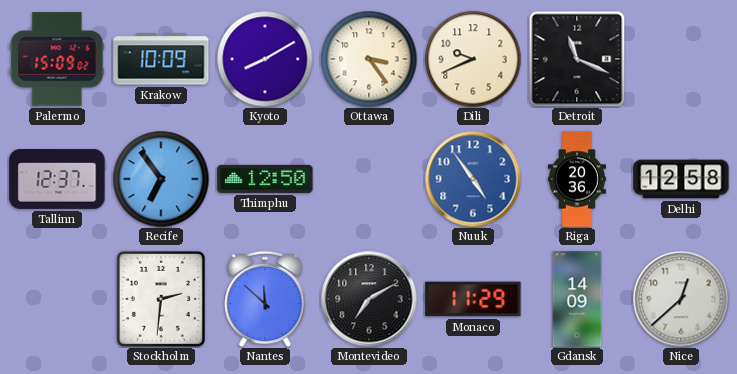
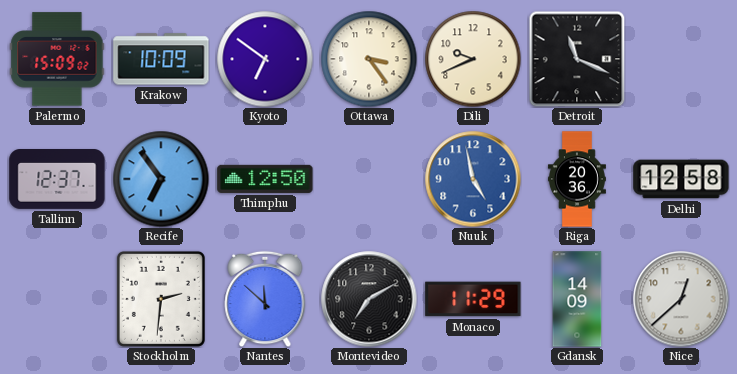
Kyoto: 8:10 -> 6:51 (265, 59)
Nuuk: 4:54 -> 4:58 (473, 179)
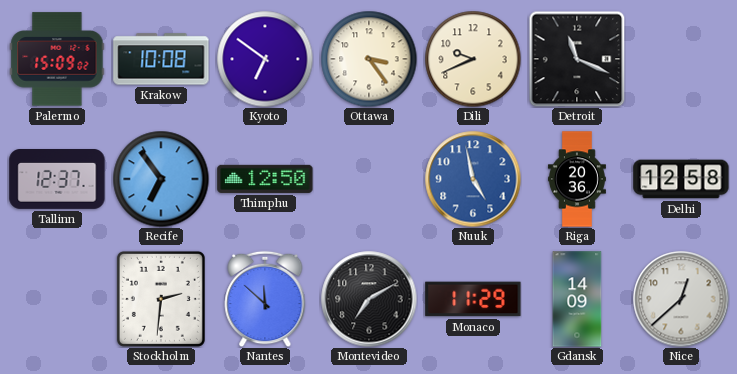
Krakow: 10:09 -> 10:08 (161, 59)
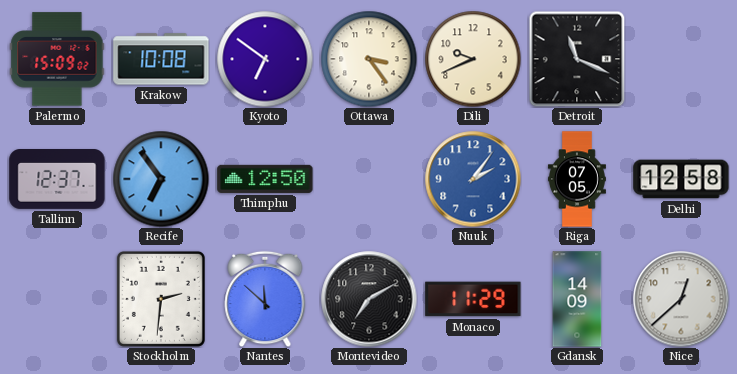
Nuuk: 4:58 -> 2:06 (473, 179)
Riga: 20:36 -> 07:05 (577, 179)
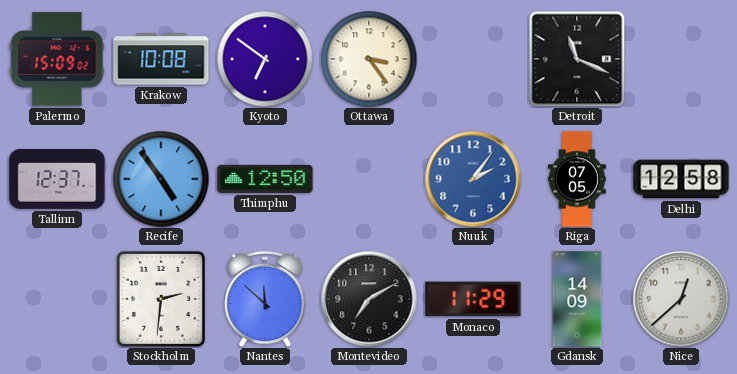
Dili: 9:41 -> none (473, 59)
Recife: 6:54 -> 4:54 (161, 179)
